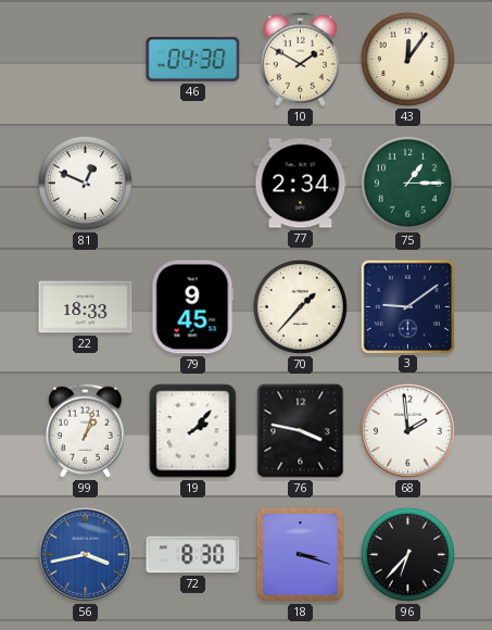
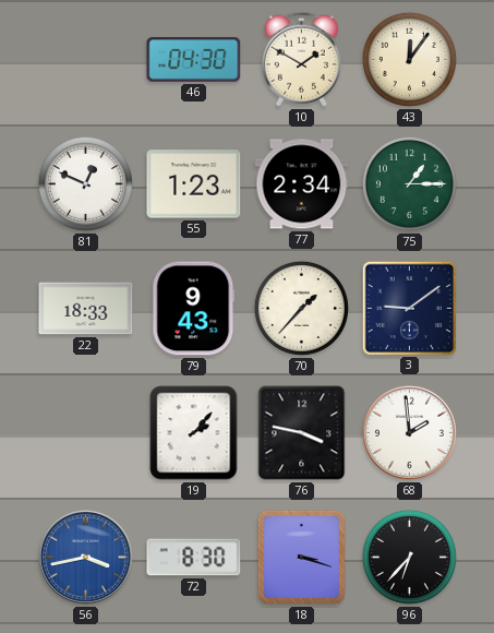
55: none -> 1:23 (194, 184)
79: 9:45 -> 9:43 (194, 309)
99: 1:03 -> none (85, 430)
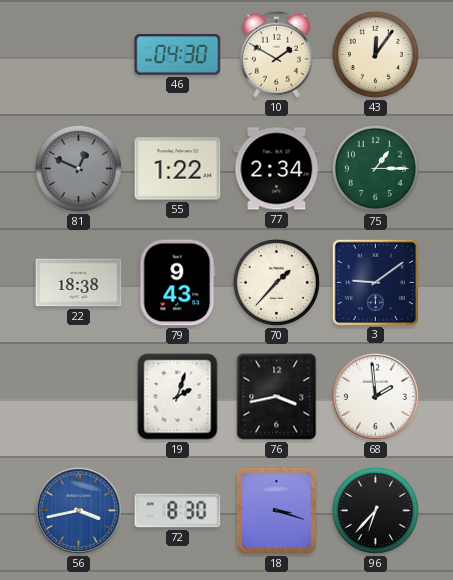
81 dial: white -> grey (78, 168)
55: 1:23 -> 1:22 (178, 169)
22: 18:33 -> 18:38 (79, 283)
19: 2:07 -> 2:03 (178, 397)
76: 3:47 -> 3:43 (277, 397)
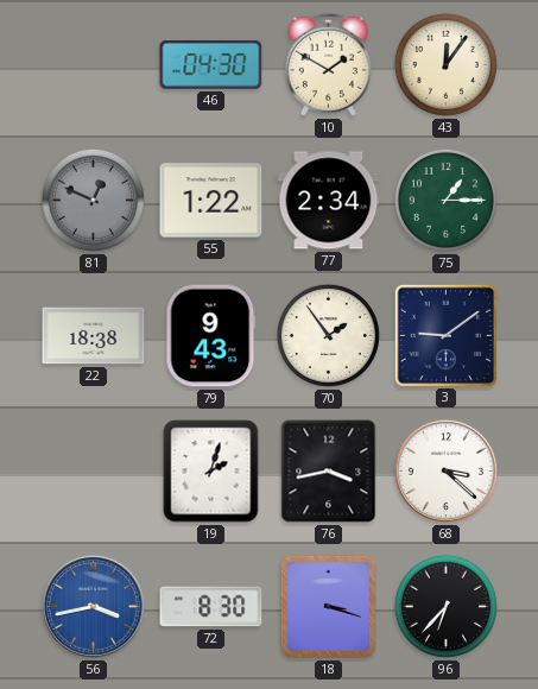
70: 1:37 -> 1:54 (328, 335)
68: 1:59 -> 3:22 (445, 470)
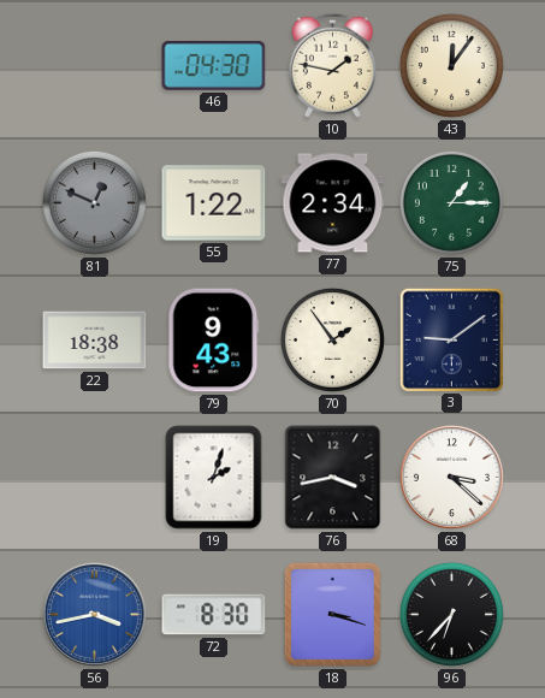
10: 1:50 -> 1:47 (332, 65)
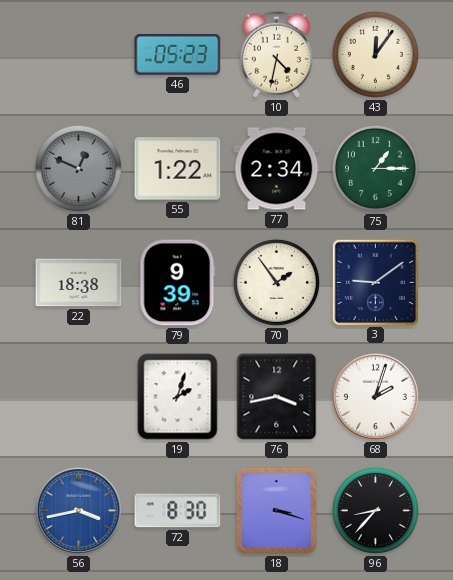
46: 04:30 -> 05:23 (178, 55)
10: 1:47 -> 4:32 (276, 54)
79: 9:43 -> 9:39 (178, 283)
68: 3:22 -> 2:03 (375, 396)
96: 6:37 -> 8:37 (375, 510)
